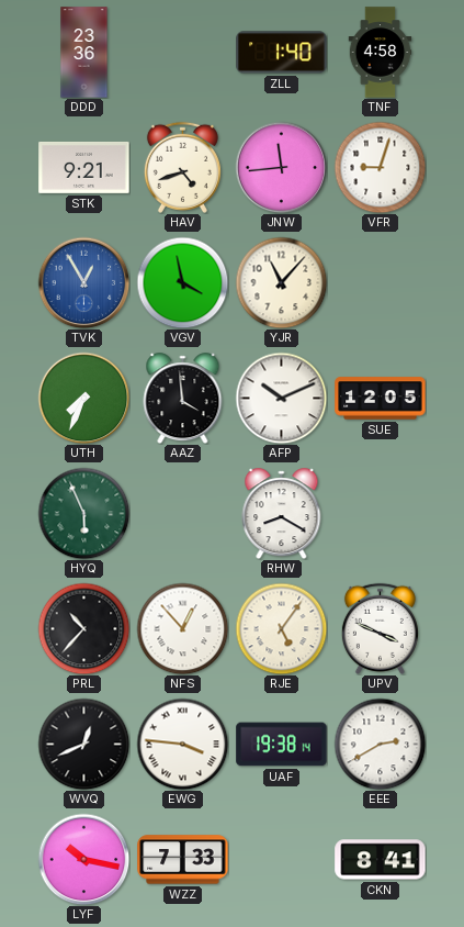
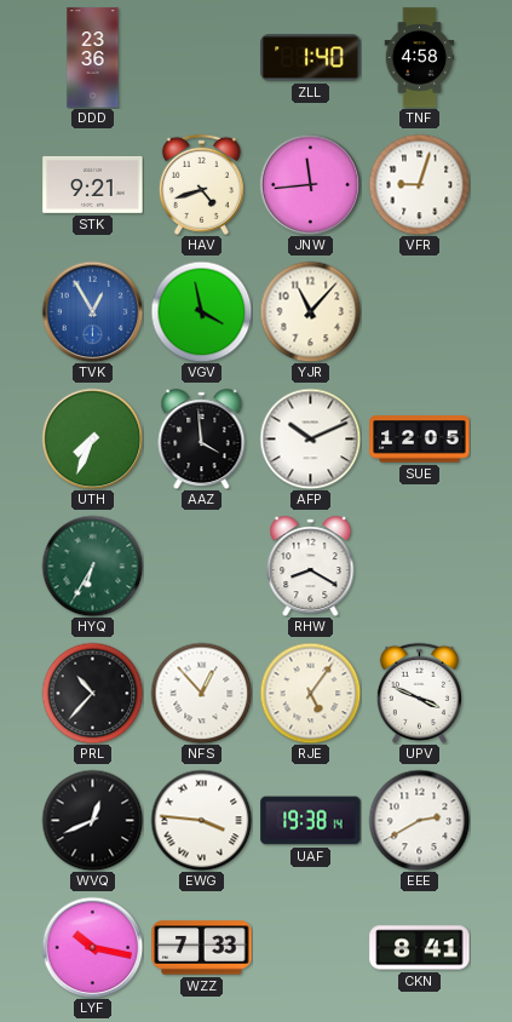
HYQ: 5:56 -> 6:35 (92, 565)
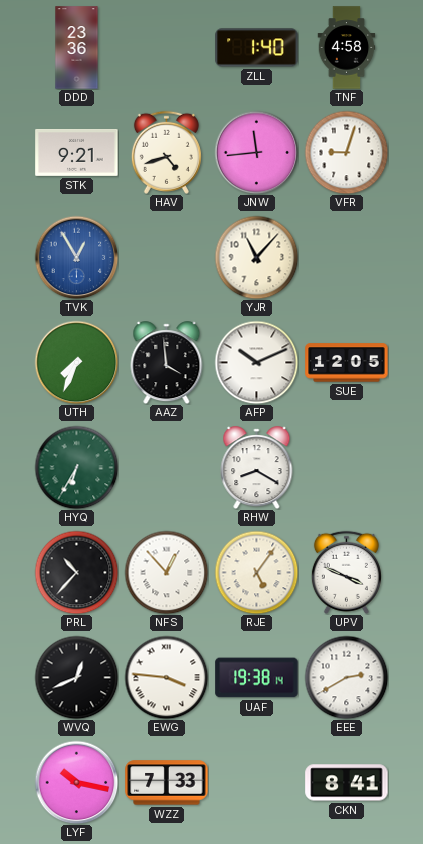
VGV: 3:58 -> none (201, 311)
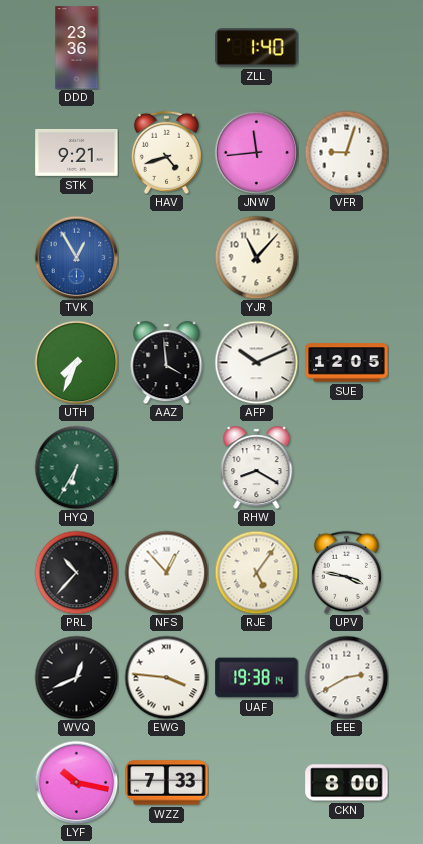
TNF: 4:58 -> none (347, 48)
UPV: 3:49 -> 3:47 (346, 572)
CKN: 8:41 -> 8:00 (347, 783)
